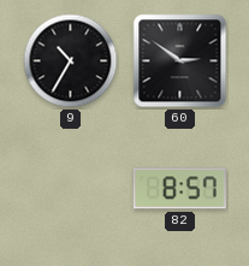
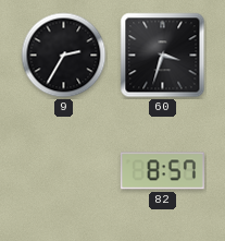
9: 10:35 -> 2:35 (64, 56)
60: 2:51 -> 3:33 (163, 56)
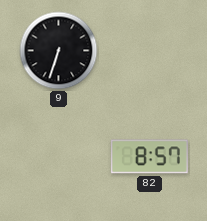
9: 2:35 -> 6:33 (59, 51)
60: 3:33 -> none (163, 56)
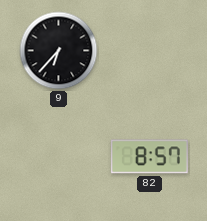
9: 6:33 -> 6:37 (59, 51)
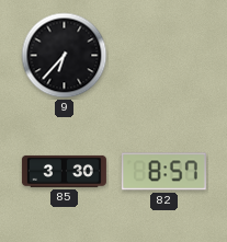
85: none -> 3:30 (64, 171)
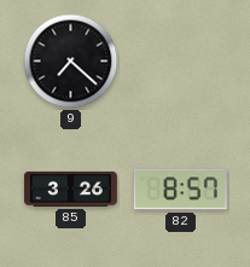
9: 6:37 -> 7:22 (71, 62)
85: 3:30 -> 3:26 (70, 188)
